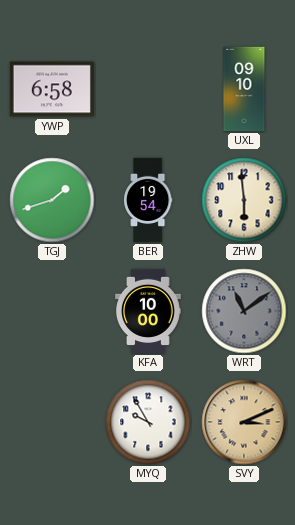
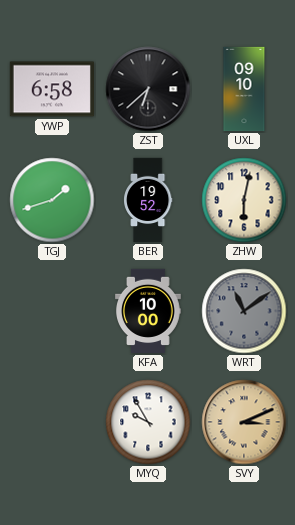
ZST: none -> 6:38 (148, 89)
BER: 19:54 -> 19:52 (149, 200)
ZHW: 5:59 -> 6:02 (244, 200)
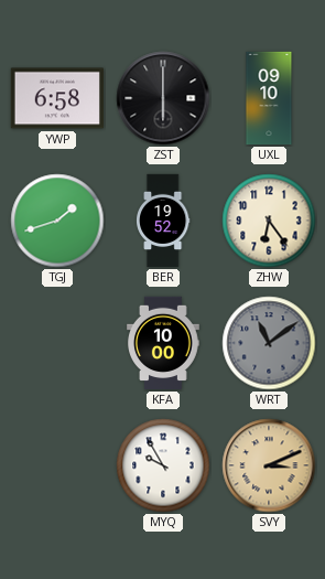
ZST: 6:38 -> 6:00 (163, 98)
ZHW: 6:02 -> 6:24 (269, 221)
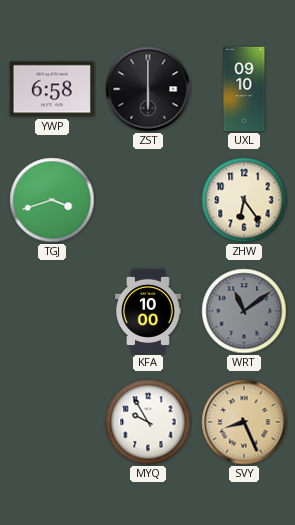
TGJ: 1:42 -> 3:42 (52, 200)
BER: 19:52 -> none (164, 221)
SVY: 3:11 -> 8:26 (244, 422)
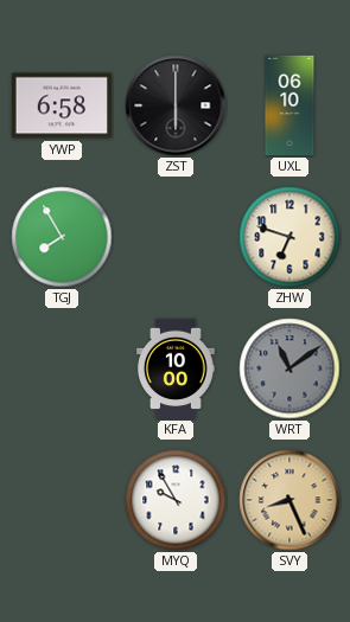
UXL: 09:10 -> 06:10 (289, 105)
TGJ: 3:42 -> 7:55 (62, 237)
ZHW: 6:24 -> 6:48 (289, 237)
